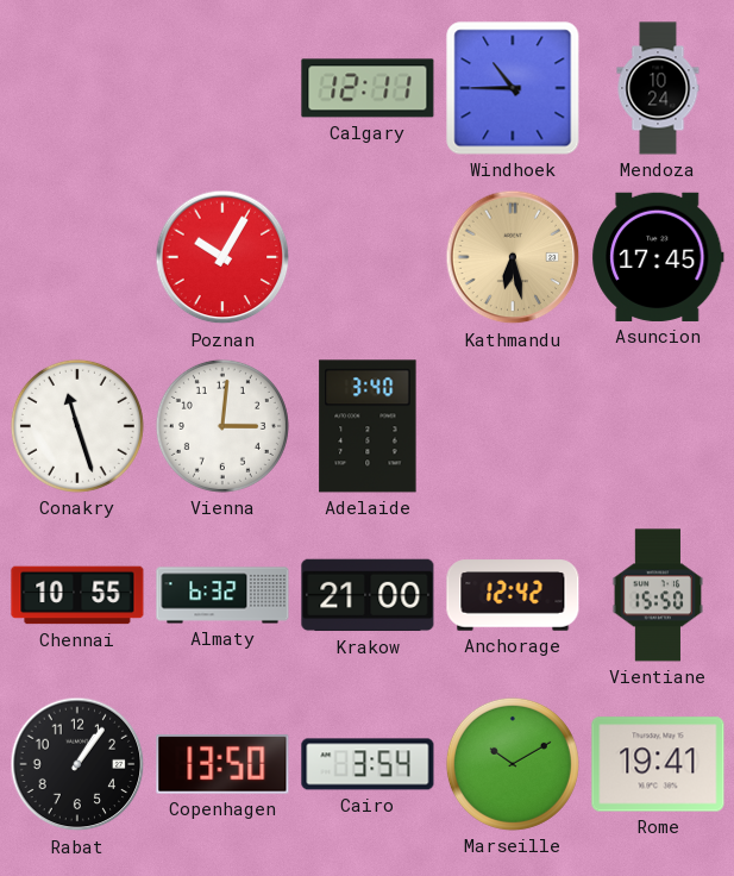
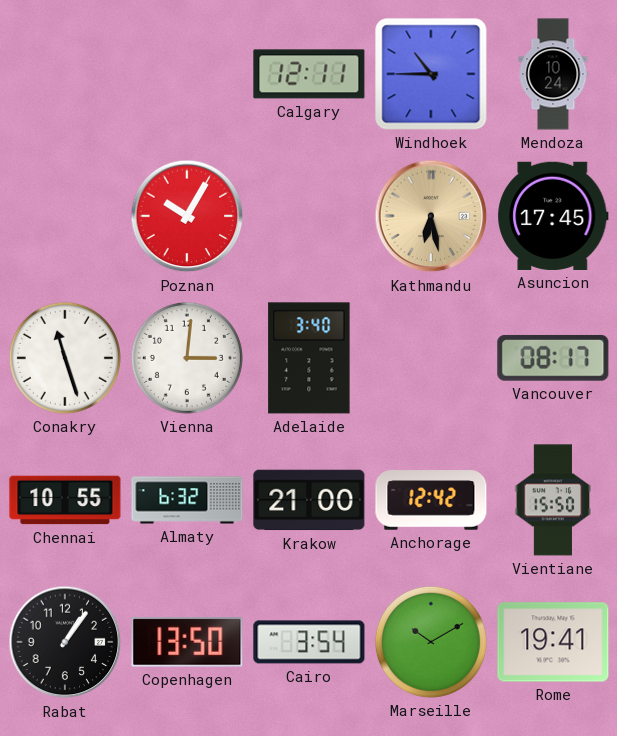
Vancouver: none -> 08:17 (553, 358)
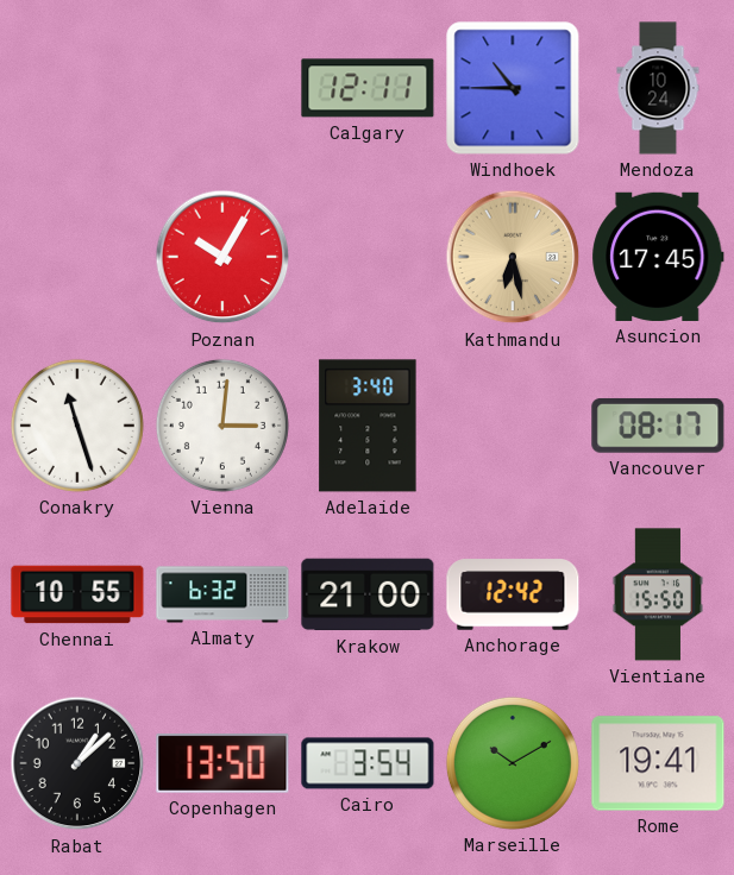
Rabat: 1:06 -> 1:08 (77, 763)
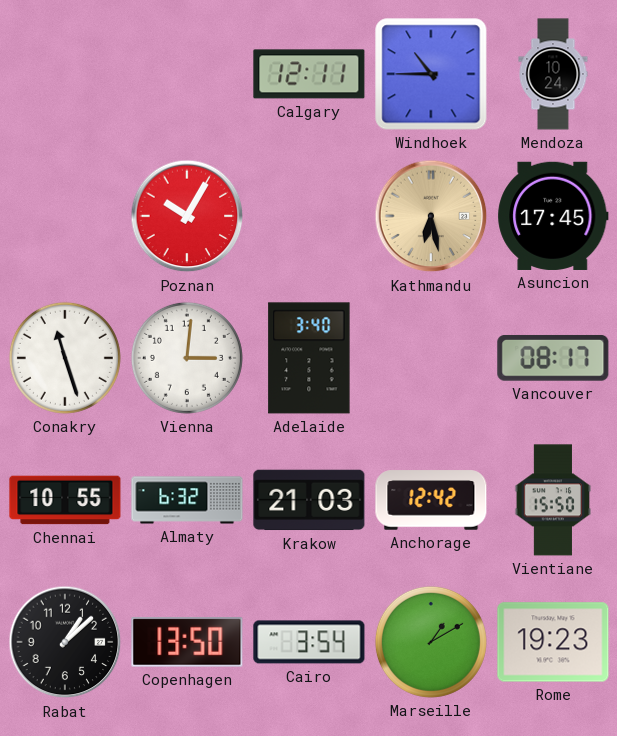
Krakow: 21:00 -> 21:03 (309, 500)
Marseille: 10:10 -> 1:10 (431, 642)
Rome: 19:41 -> 19:23 (553, 642)
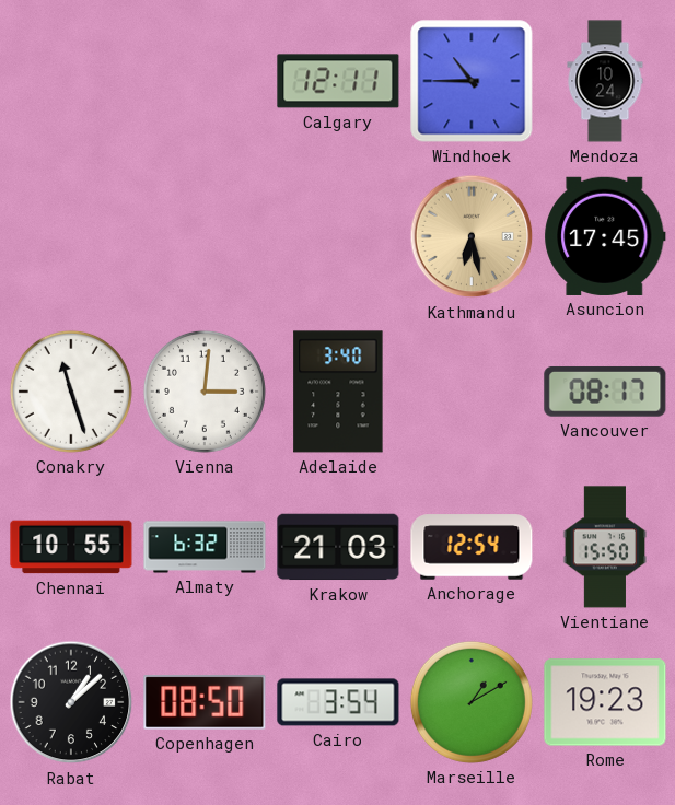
Poznan: 10:05 -> none (187, 216)
Anchorage: 12:42 -> 12:54 (472, 547)
Copenhagen: 13:50 -> 08:50 (205, 702)
